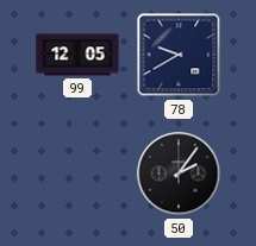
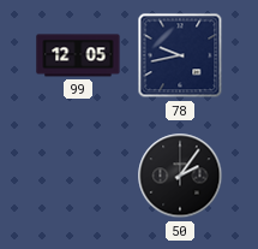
78: 9:40 -> 9:43 (180, 55)
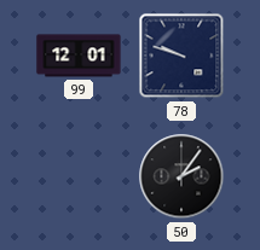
99: 12:05 -> 12:01 (79, 56)
78: 9:43 -> 9:48 (181, 56)
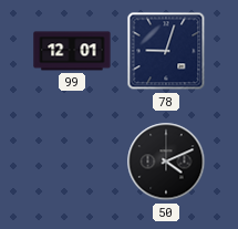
78: 9:48 -> 9:03 (166, 51)
50: 2:06 -> 4:11 (166, 162)
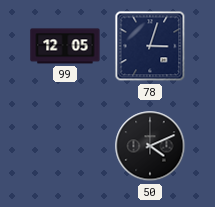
99: 12:01 -> 12:05 (65, 46)
78: 9:03 -> 3:03 (150, 46)
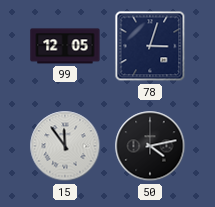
15: none -> 11:54 (65, 146)
50: 4:11 -> 4:13 (150, 146)
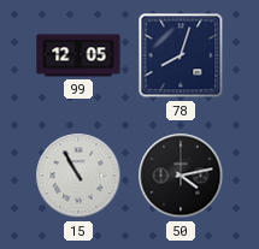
78: 3:03 -> 8:03 (181, 55)
15: 11:54 -> 10:55 (78, 176)
